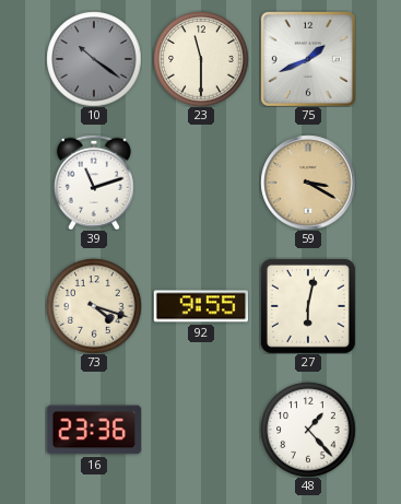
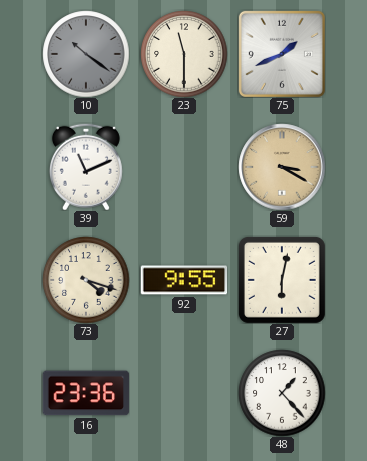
39: 11:12 -> 11:11 (86, 167)
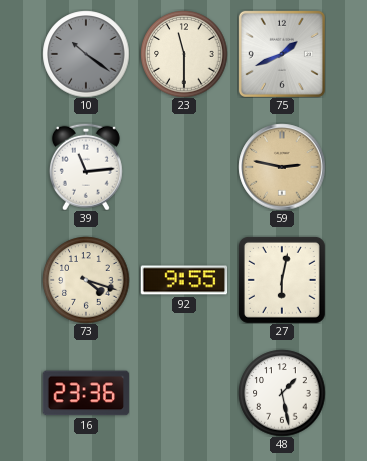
39: 11:11 -> 11:14 (86, 167)
59: 3:20 -> 2:47 (282, 167)
48: 1:23 -> 1:28 (282, 393)
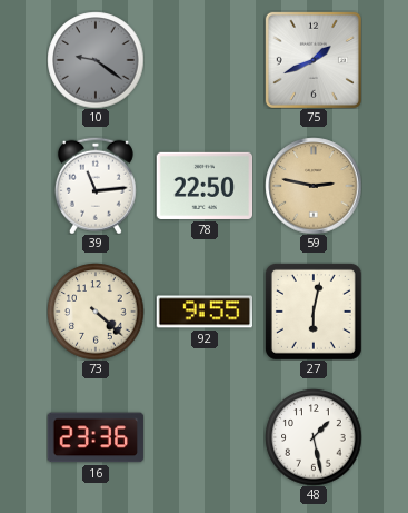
10: 10:21 -> 9:21 (96, 60)
23: 11:30 -> none (184, 54)
78: none -> 22:50 (205, 186)
73: 4:18 -> 4:22 (96, 312)
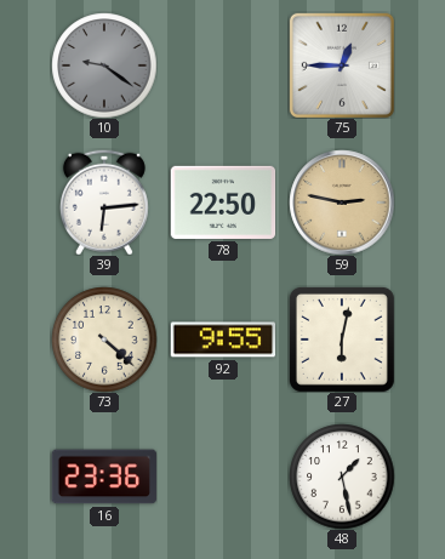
75: 1:41 -> 12:45 (342, 65)
39: 11:14 -> 6:14 (104, 203)
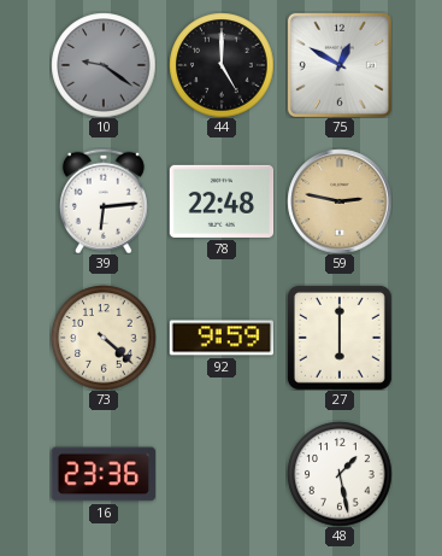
44: none -> 5:00 (222, 65)
75: 12:45 -> 12:50 (340, 65)
78: 22:50 -> 22:48 (222, 201)
92: 9:55 -> 9:59 (222, 338)
27: 6:02 -> 6:00 (340, 338)
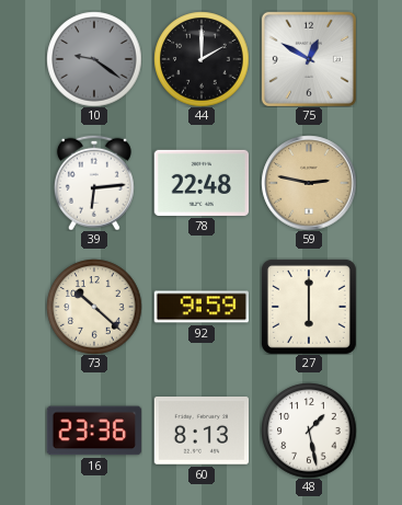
44: 5:00 -> 2:00 (202, 59)
73: 4:22 -> 10:22 (94, 307)
60: none -> 8:13 (202, 432)
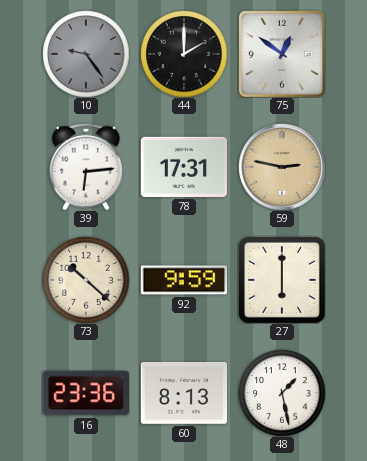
10: 9:21 -> 9:24 (86, 54)
75: 12:50 -> 12:51 (282, 54)
78: 22:48 -> 17:31 (184, 167)
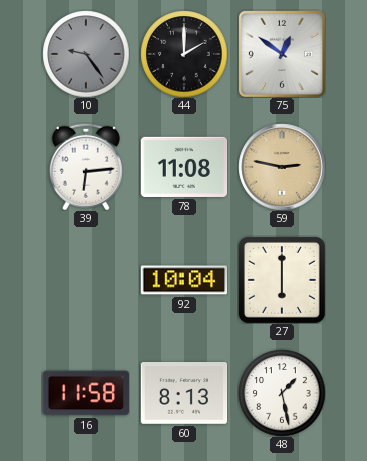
78: 17:31 -> 11:08 (184, 167)
73: 10:22 -> none (86, 280)
92: 9:59 -> 10:04 (184, 280)
16: 23:36 -> 11:58 (86, 393)
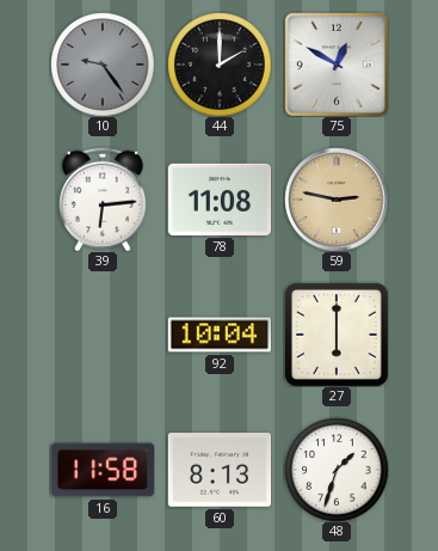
75: 12:51 -> 12:50 (337, 65)
48: 1:28 -> 1:33 (337, 470)
